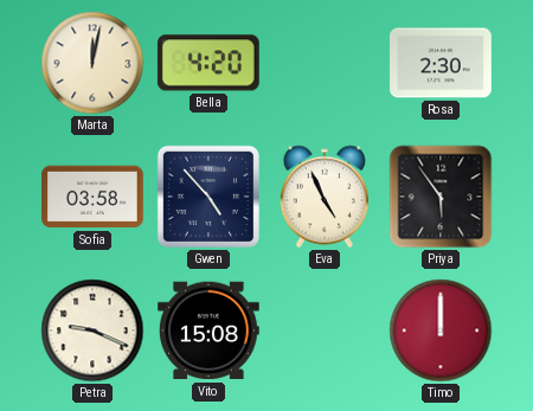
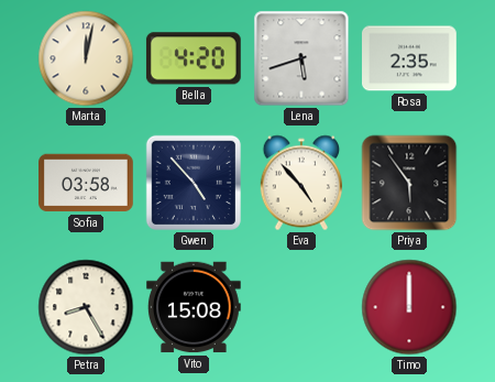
Lena: none -> 5:42 (301, 58)
Rosa: 2:30 -> 2:35 (410, 58)
Eva: 4:56 -> 4:53 (300, 183)
Petra: 9:19 -> 8:25 (86, 307)
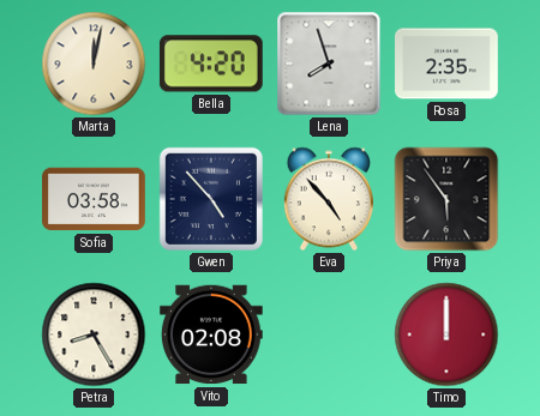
Lena: 5:42 -> 7:57 (329, 64)
Vito: 15:08 -> 02:08 (212, 334)
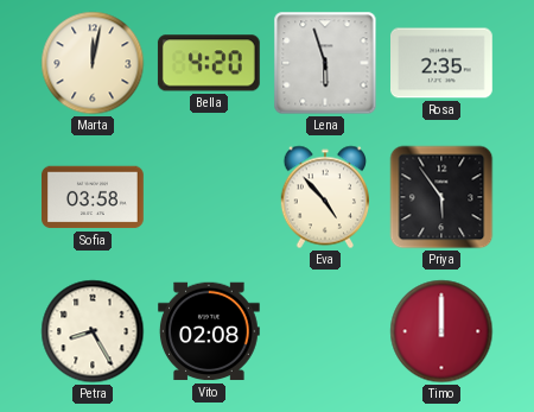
Lena: 7:57 -> 5:57 (325, 63)
Gwen: 4:53 -> none (211, 199)
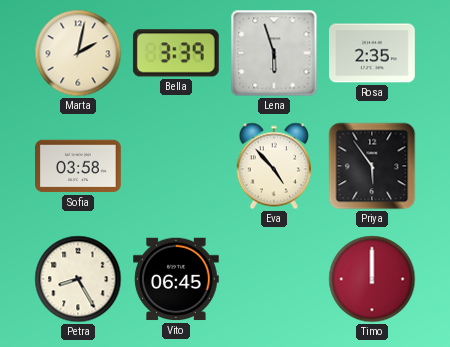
Marta: 12:02 -> 2:02 (78, 53)
Bella: 4:20 -> 3:39 (176, 53)
Vito: 02:08 -> 06:45 (177, 279)
